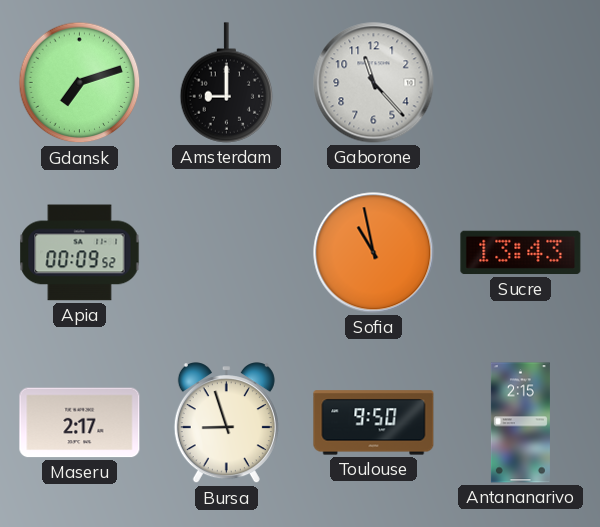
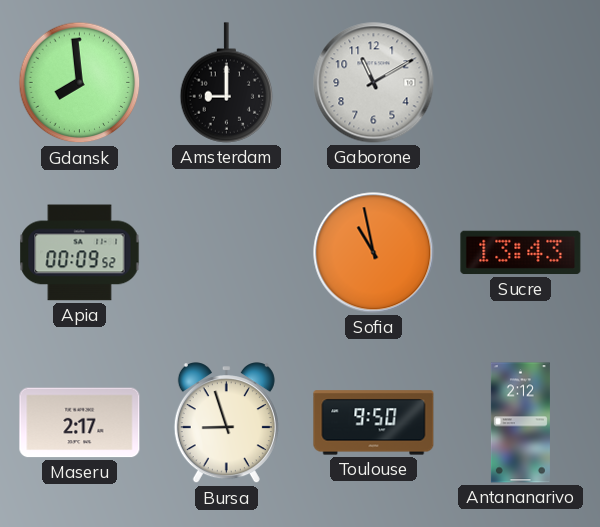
Gdansk: 7:12 -> 7:59 (80, 83)
Gaborone: 11:23 -> 11:10 (374, 83)
Antananarivo: 2:15 -> 2:12 (520, 423)
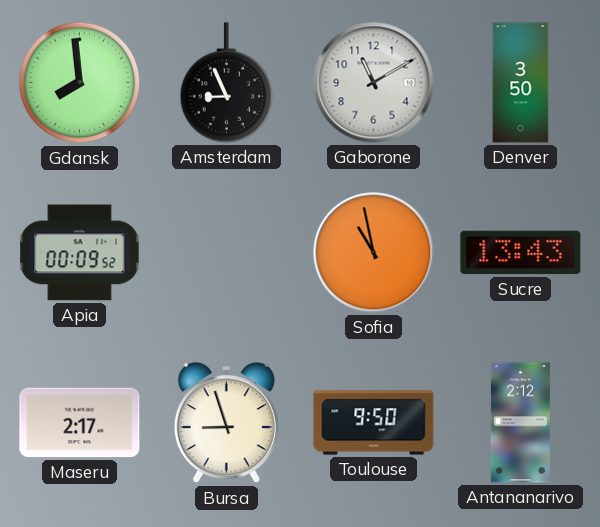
Amsterdam: 9:00 -> 8:56 (227, 83)
Denver: none -> 3:50 (521, 83)
